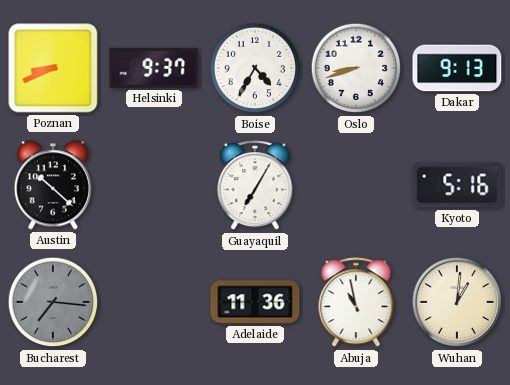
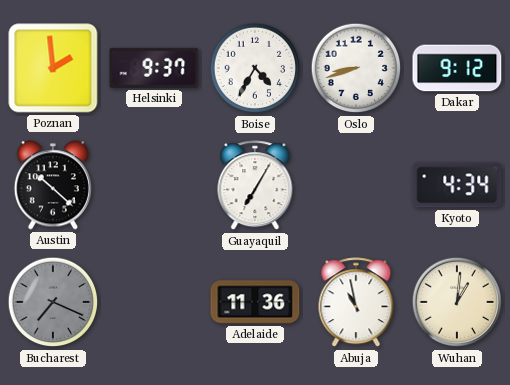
Poznan: 8:41 -> 1:59 (53, 68)
Dakar: 9:13 -> 9:12 (457, 68)
Kyoto: 5:16 -> 4:34 (457, 185)
Bucharest: 7:16 -> 7:19 (53, 302)
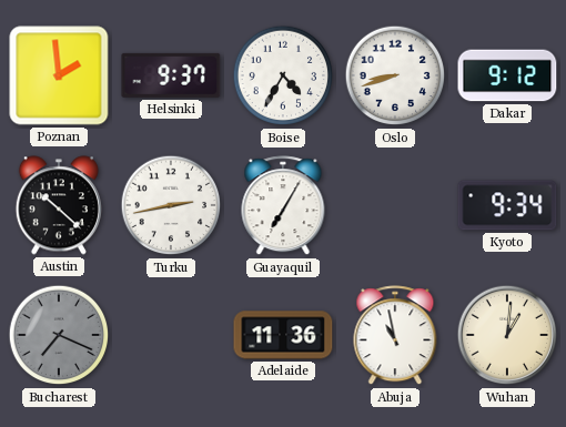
Turku: none -> 2:43 (171, 205)
Kyoto: 4:34 -> 9:34 (507, 205)
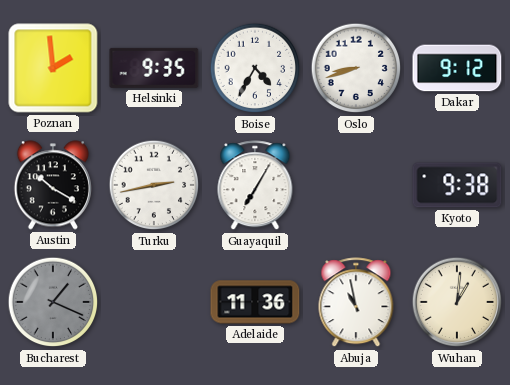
Helsinki: 9:37 -> 9:35 (154, 68)
Austin: 10:22 -> 10:20 (53, 185)
Kyoto: 9:34 -> 9:38 (457, 185)
Bucharest: 7:19 -> 1:19 (53, 302)
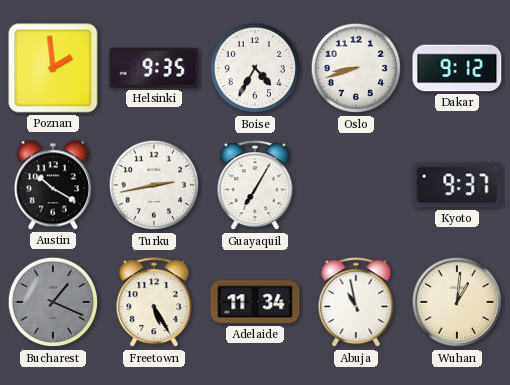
Kyoto: 9:38 -> 9:37 (457, 185)
Freetown: none -> 5:25 (154, 303)
Adelaide: 11:36 -> 11:34 (255, 302)
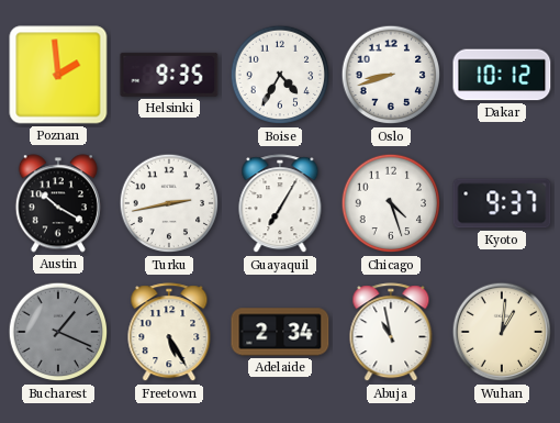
Dakar: 9:12 -> 10:12 (502, 75)
Chicago: none -> 4:27 (391, 203)
Adelaide: 11:34 -> 2:34 (280, 332)
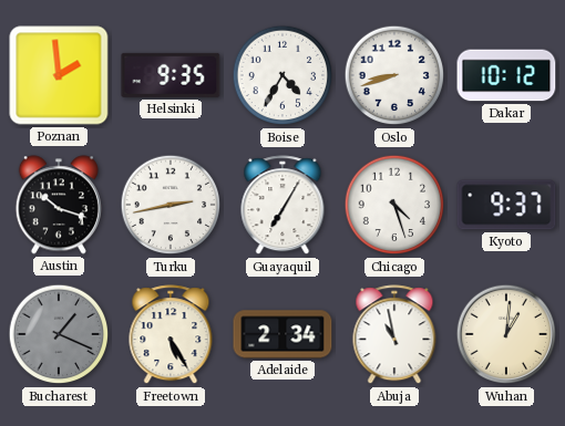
Austin: 10:20 -> 10:18 (59, 205)
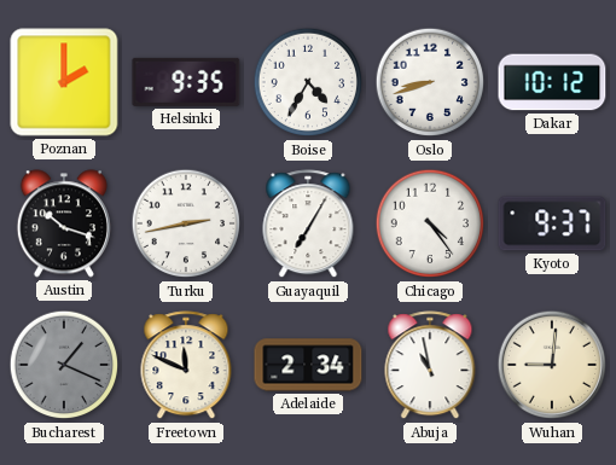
Poznan: 1:59 -> 2:00 (64, 82)
Chicago: 4:27 -> 4:24 (430, 223)
Freetown: 5:25 -> 11:49 (186, 366)
Wuhan: 1:01 -> 9:01 (552, 365)
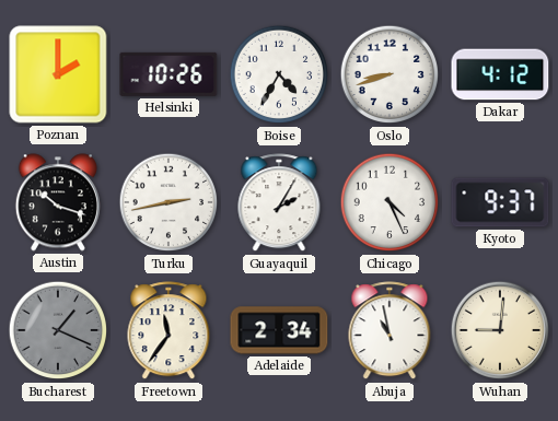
Helsinki: 9:35 -> 10:26 (168, 74)
Dakar: 10:12 -> 4:12 (500, 74)
Guayaquil: 7:05 -> 2:05 (279, 203)
Chicago: 4:24 -> 4:26 (390, 202)
Freetown: 11:49 -> 11:36 (168, 331)
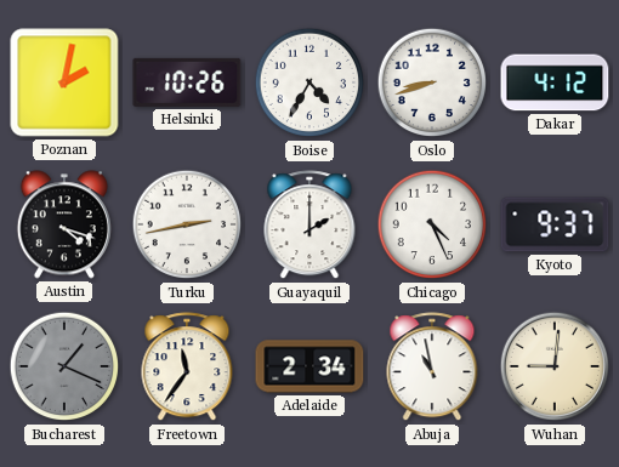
Poznan: 2:00 -> 2:02 (64, 82)
Austin: 10:18 -> 4:18 (64, 224)
Guayaquil: 2:05 -> 2:00 (309, 226)
